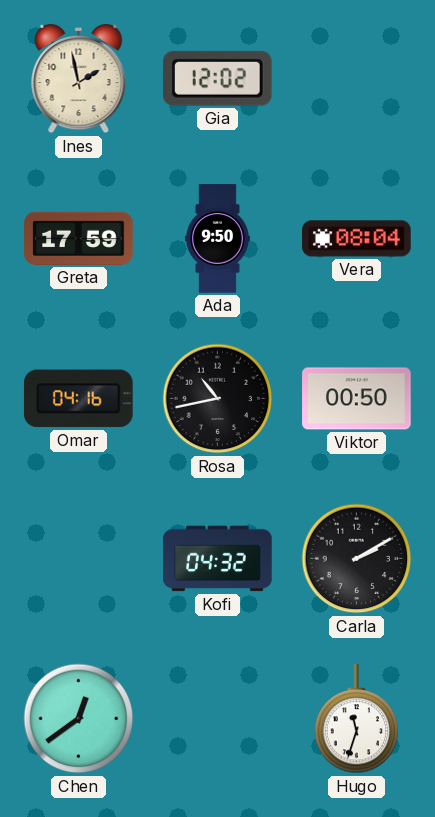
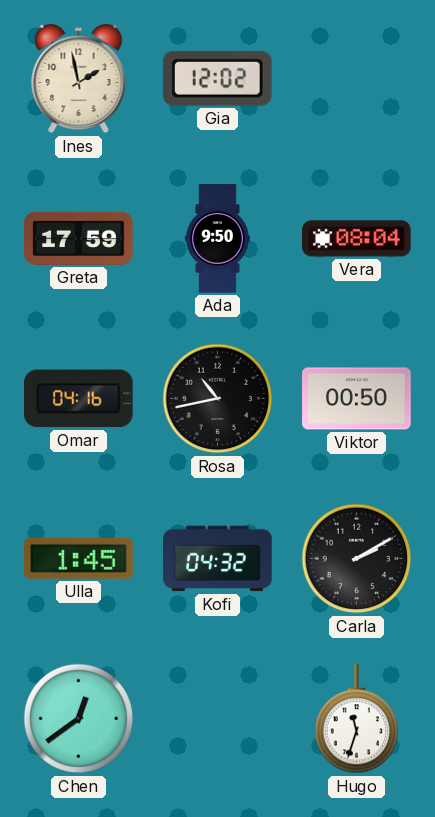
Ulla: none -> 1:45 (79, 558)
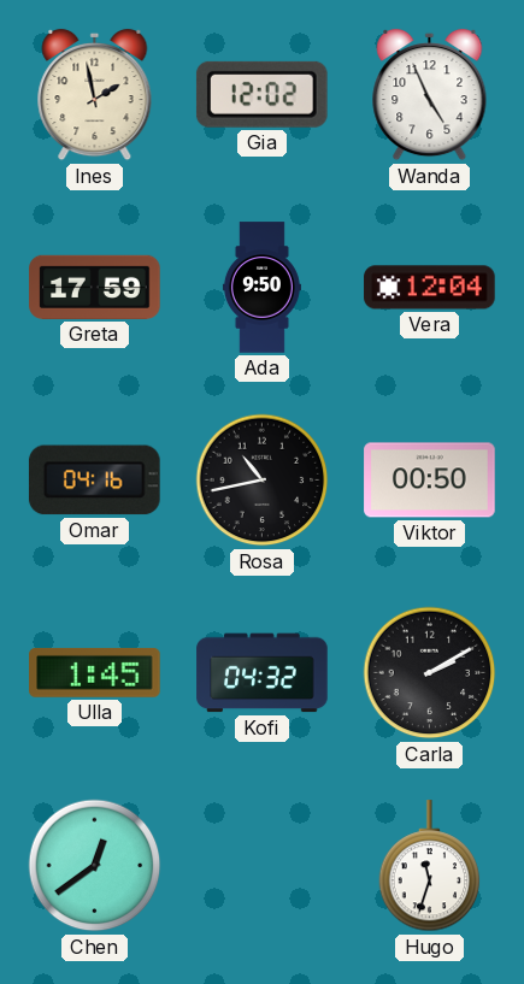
Wanda: none -> 4:56 (430, 95)
Vera: 08:04 -> 12:04 (430, 288)
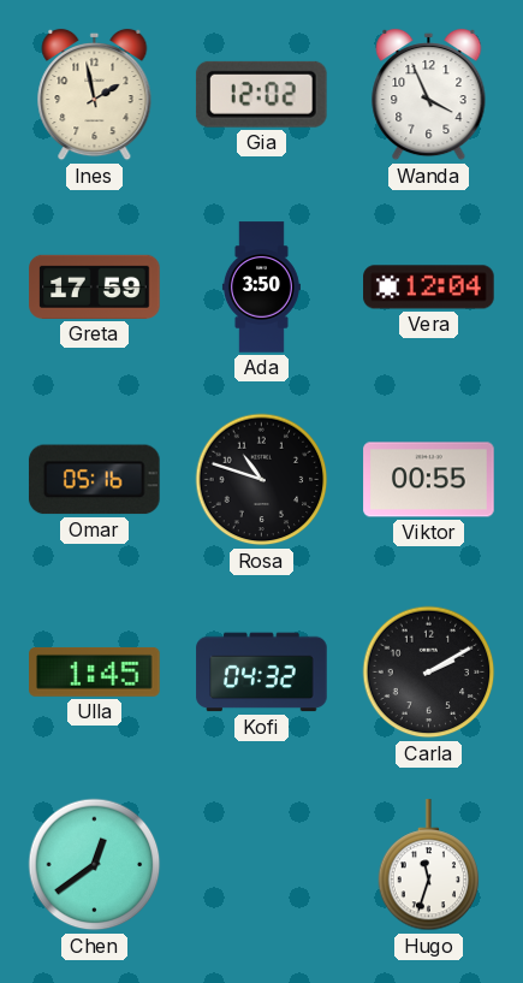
Wanda: 4:56 -> 3:56 (429, 95)
Ada: 9:50 -> 3:50 (261, 288)
Omar: 04:16 -> 05:16 (95, 480)
Rosa: 10:43 -> 10:48 (262, 480)
Viktor: 00:50 -> 00:55 (429, 480)
